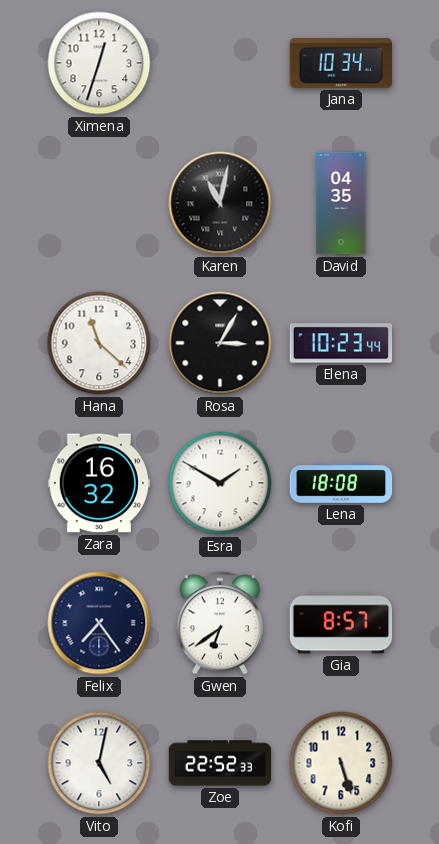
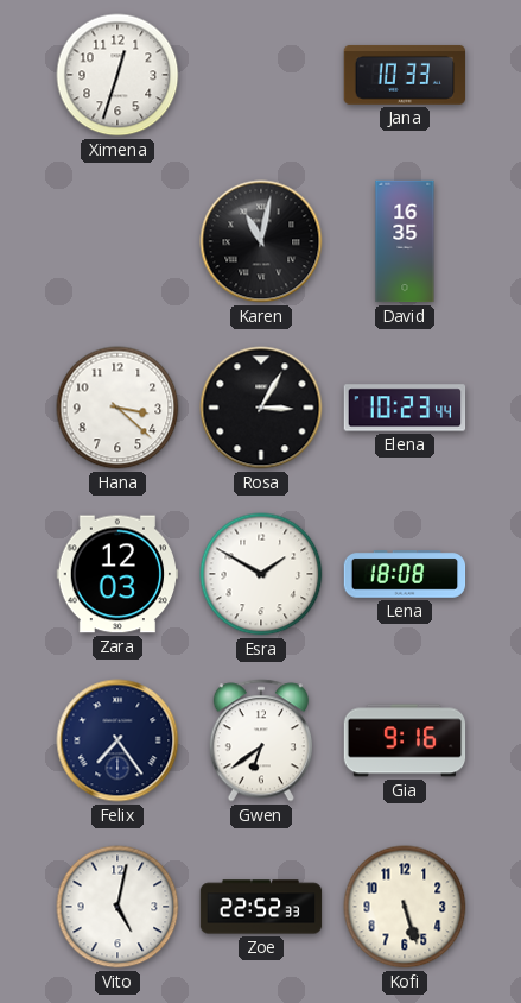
Jana: 10:34 -> 10:33 (405, 75)
David: 04:35 -> 16:35 (405, 241)
Hana: 11:22 -> 3:22 (117, 408)
Zara: 16:32 -> 12:03 (117, 574)
Gia: 8:57 -> 9:16 (405, 740)
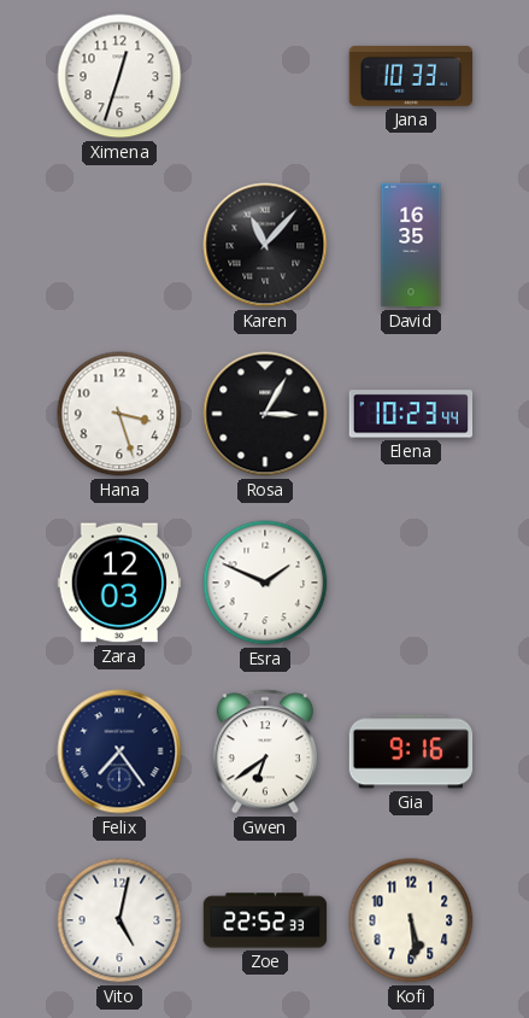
Karen: 11:02 -> 11:07 (265, 245)
Hana: 3:22 -> 3:27 (119, 414)
Esra: 1:50 -> 1:49 (265, 583)
Lena: 18:08 -> none (405, 574)
Kofi: 5:27 -> 5:29 (411, 920)
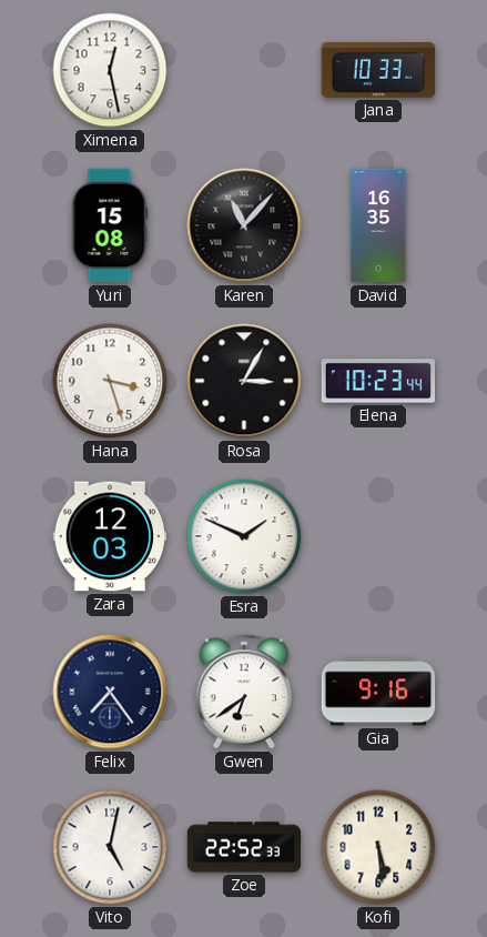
Ximena: 12:33 -> 12:28 (110, 70)
Yuri: none -> 15:08 (110, 225)
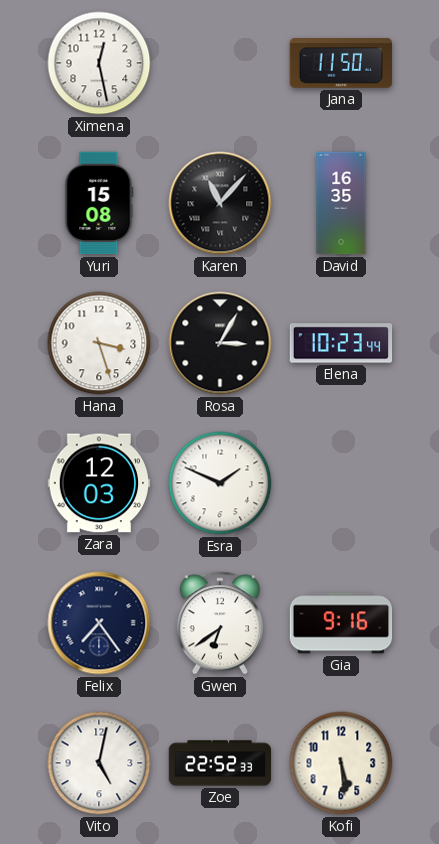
Jana: 10:33 -> 11:50 (341, 63)
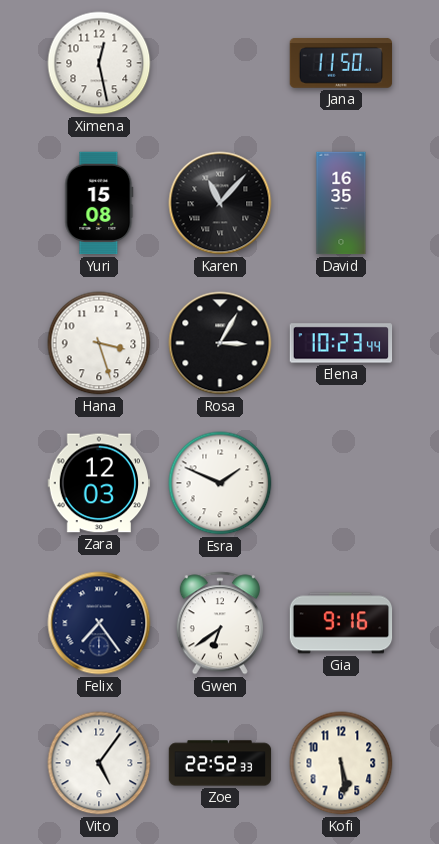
Vito: 5:02 -> 5:06 (99, 763)
